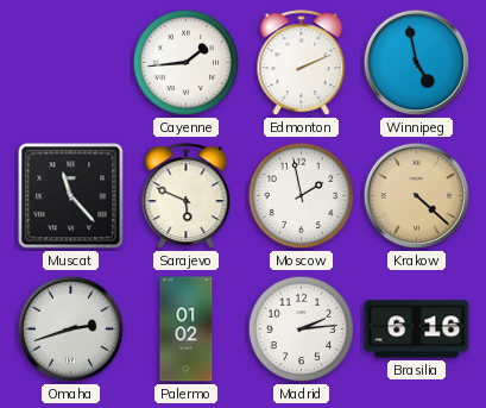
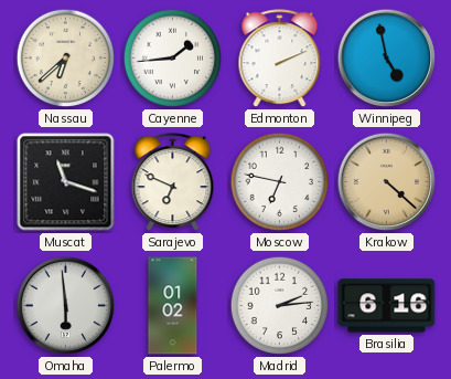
Nassau: none -> 6:38 (66, 59)
Muscat: 11:23 -> 11:18 (66, 182)
Sarajevo: 5:49 -> 6:49 (173, 182)
Moscow: 1:58 -> 6:47 (280, 182)
Omaha: 2:42 -> 5:59 (66, 306)
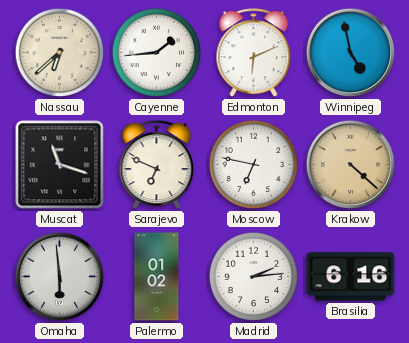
Edmonton: 2:11 -> 6:11 (254, 53)
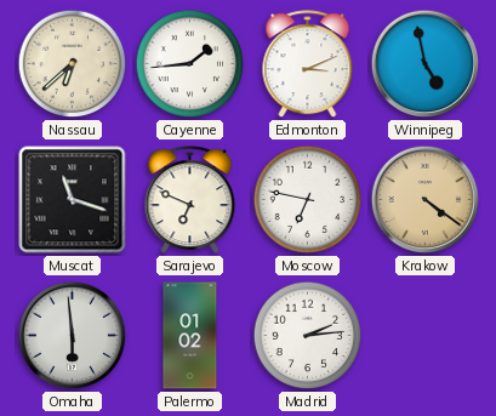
Edmonton: 6:11 -> 3:11 (308, 64)
Krakow: 4:22 -> 4:21 (426, 200)
Brasilia: 6:16 -> none (351, 277)
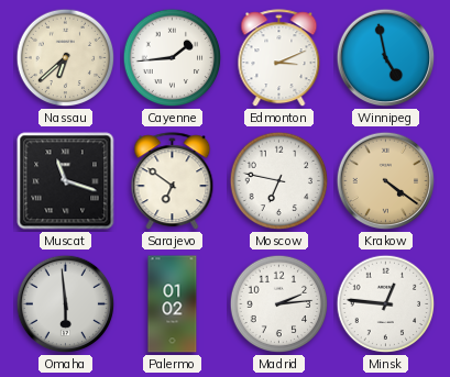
Sarajevo: 6:49 -> 6:51 (173, 181)
Minsk: none -> 12:46 (386, 304)
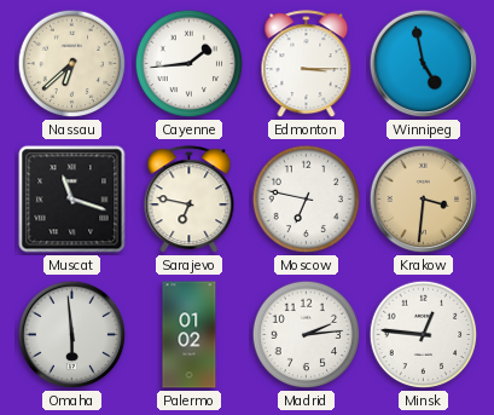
Edmonton: 3:11 -> 3:15 (307, 64)
Sarajevo: 6:51 -> 6:47 (190, 200)
Krakow: 4:21 -> 3:31 (424, 200)
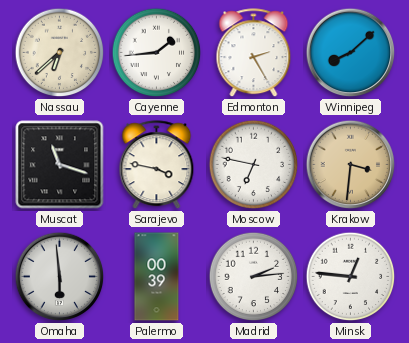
Edmonton: 3:15 -> 2:25 (254, 53)
Winnipeg: 4:58 -> 8:08 (351, 53)
Sarajevo: 6:47 -> 3:47 (157, 165)
Palermo: 01:02 -> 00:39 (157, 277)
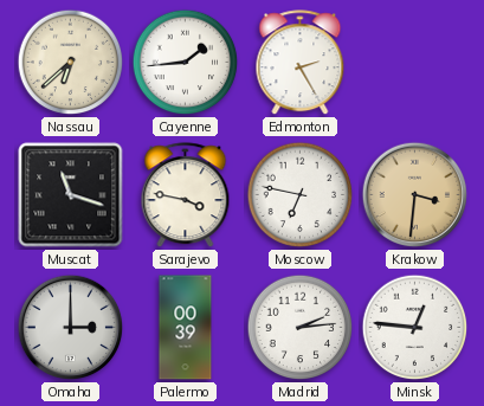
Winnipeg: 8:08 -> none (351, 53)
Omaha: 5:59 -> 3:00 (71, 328)
